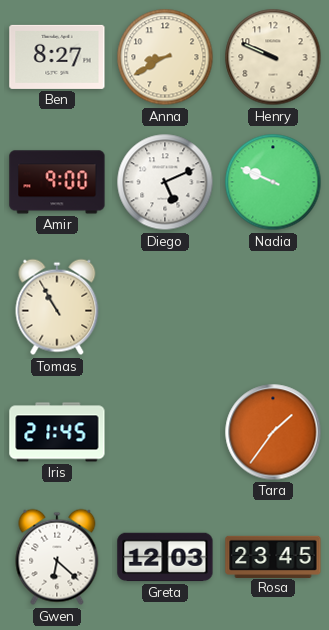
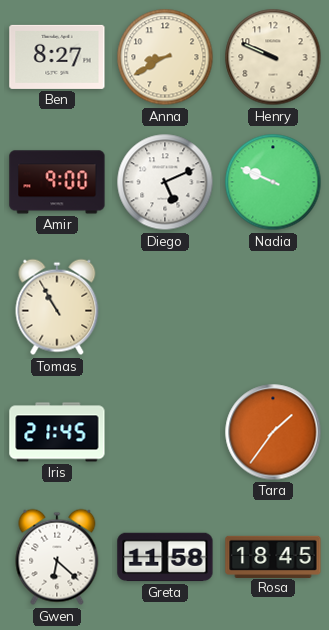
Greta: 12:03 -> 11:58 (165, 557)
Rosa: 23:45 -> 18:45 (273, 556)
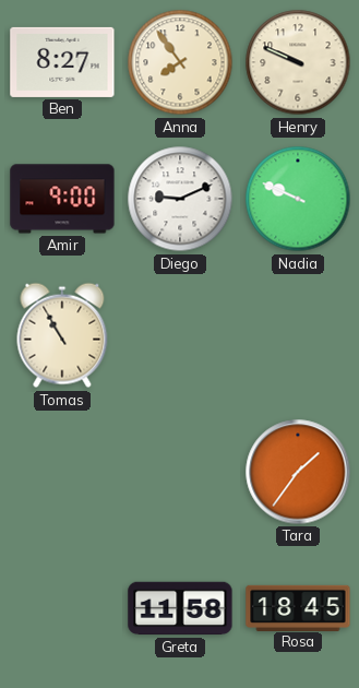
Anna: 8:40 -> 7:54 (180, 62)
Diego: 5:11 -> 9:11 (180, 199)
Iris: 21:45 -> none (57, 432)
Gwen: 6:22 -> none (57, 557)
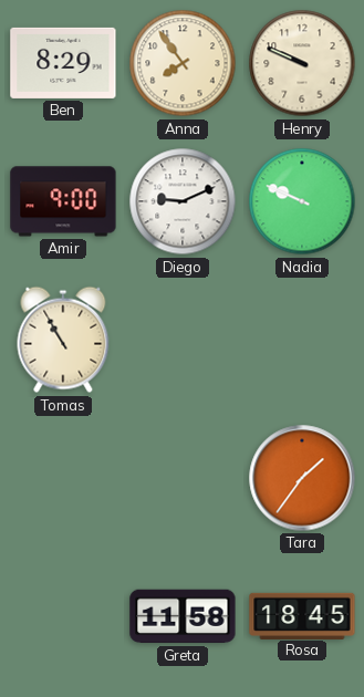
Ben: 8:27 -> 8:29 (63, 63)
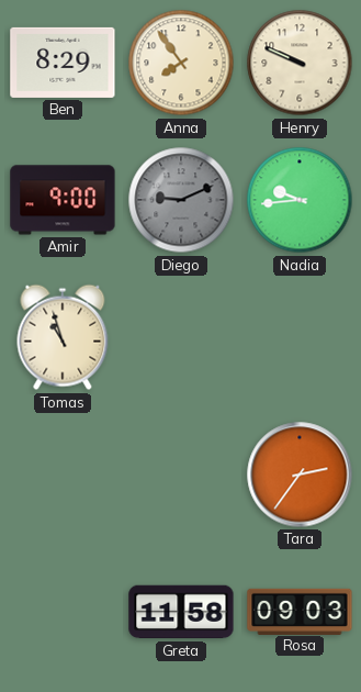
Diego dial: white -> grey (181, 200)
Nadia: 9:49 -> 9:44 (300, 200)
Tomas: 10:55 -> 10:57 (63, 337)
Tara: 1:36 -> 2:36 (300, 475)
Rosa: 18:45 -> 09:03 (300, 611)
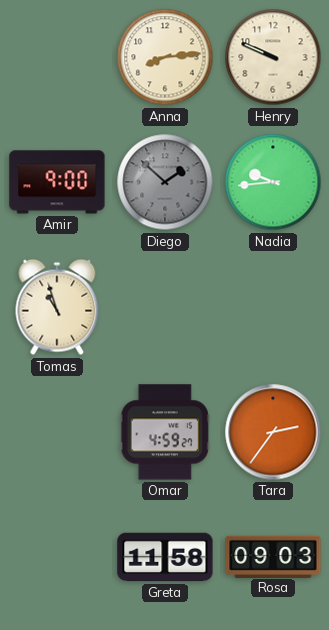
Ben: 8:29 -> none (63, 63)
Anna: 7:54 -> 8:14 (165, 57)
Diego: 9:11 -> 1:52 (165, 182)
Omar: none -> 4:59 (165, 432)
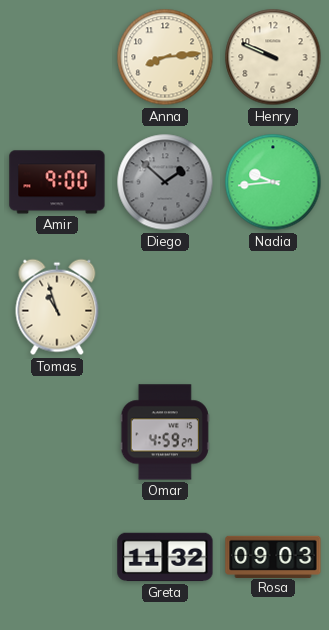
Tara: 2:36 -> none (273, 432)
Greta: 11:58 -> 11:32 (165, 557)
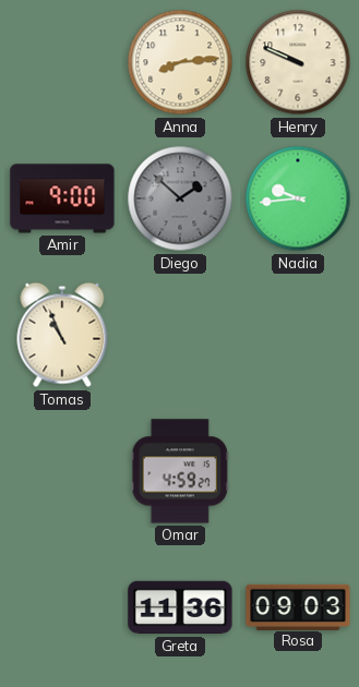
Tomas: 10:57 -> 10:56 (62, 335)
Greta: 11:32 -> 11:36 (180, 607)
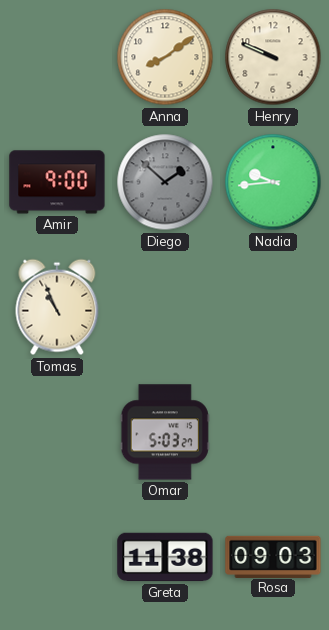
Anna: 8:14 -> 8:09 (165, 57)
Omar: 4:59 -> 5:03 (165, 432)
Greta: 11:36 -> 11:38 (165, 557)
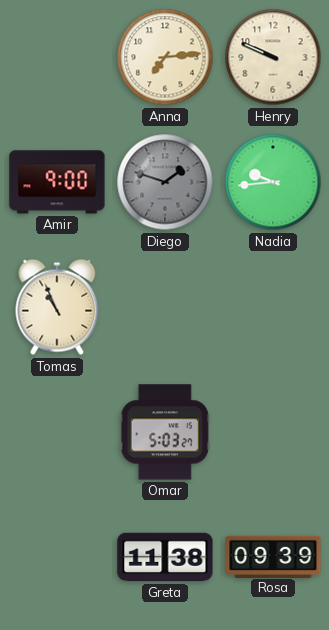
Anna: 8:09 -> 7:14 (165, 57)
Diego: 1:52 -> 1:48 (165, 182)
Rosa: 09:03 -> 09:39 (273, 556)
